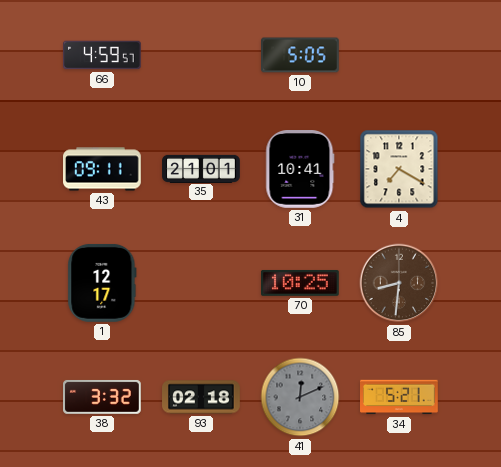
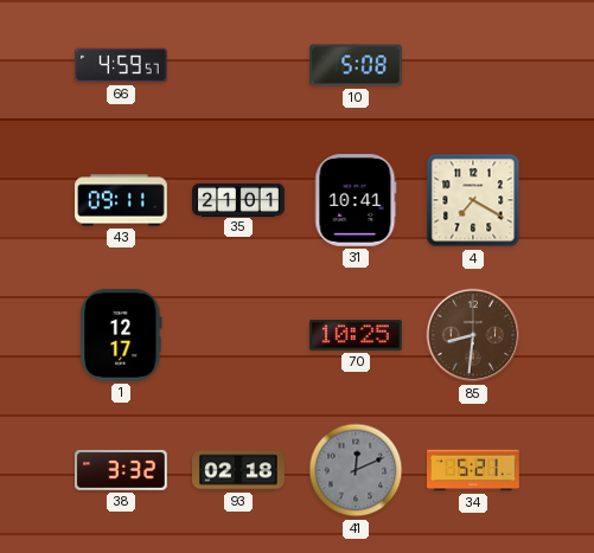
10: 5:05 -> 5:08 (357, 65)
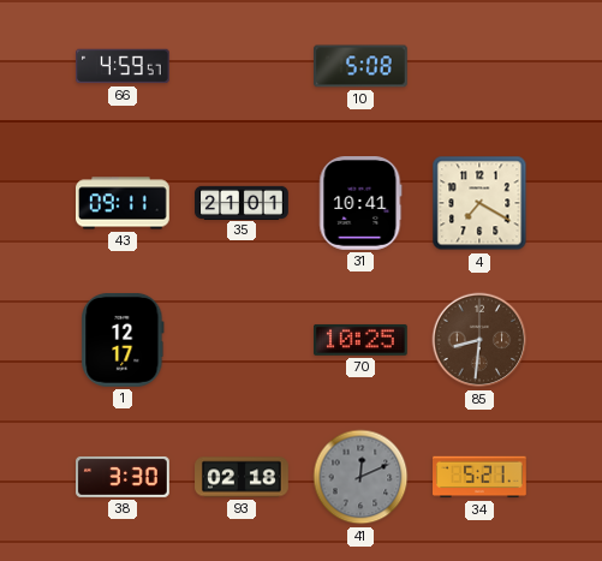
38: 3:32 -> 3:30 (124, 477)
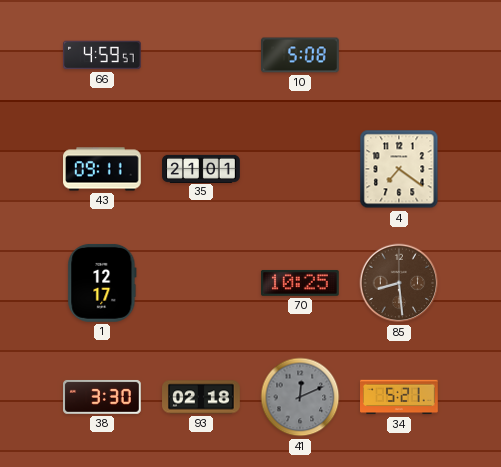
31: 10:41 -> none (360, 204)
4: 7:20 -> 7:21 (399, 169)
85: 8:31 -> 8:29 (399, 283)
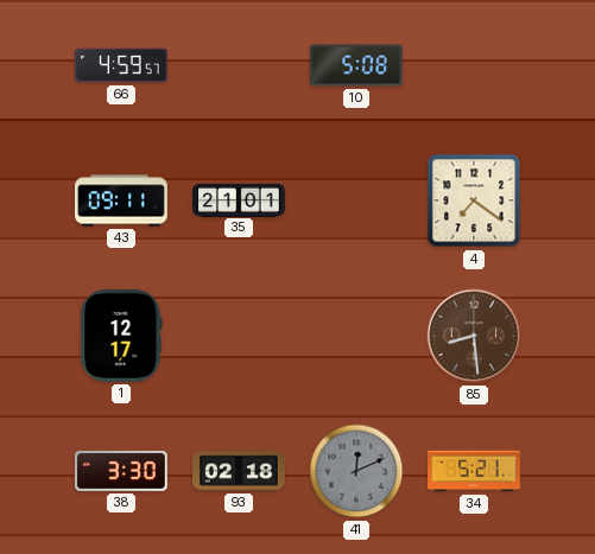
70: 10:25 -> none (301, 283)
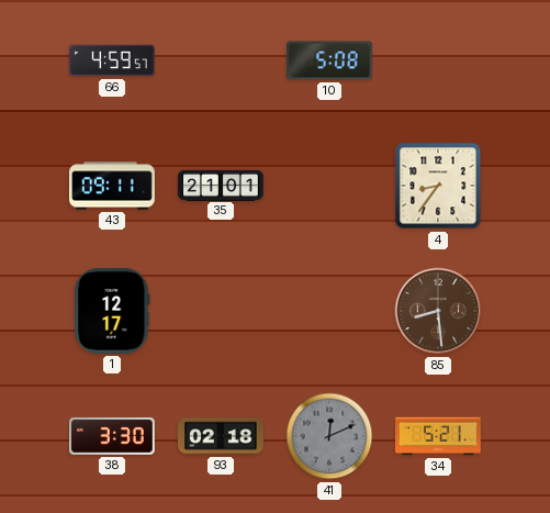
4: 7:21 -> 8:36 (438, 186)
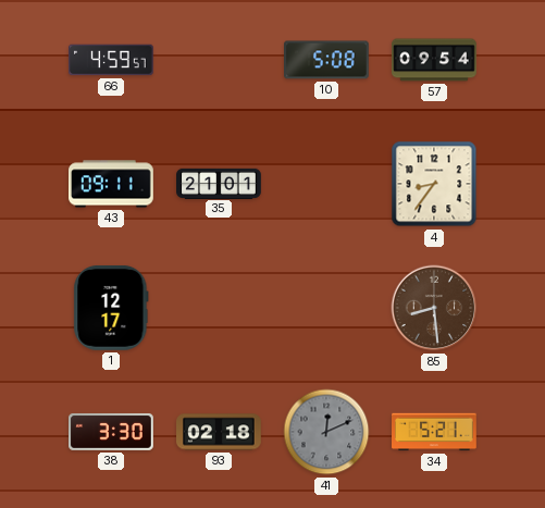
57: none -> 09:54 (434, 60)
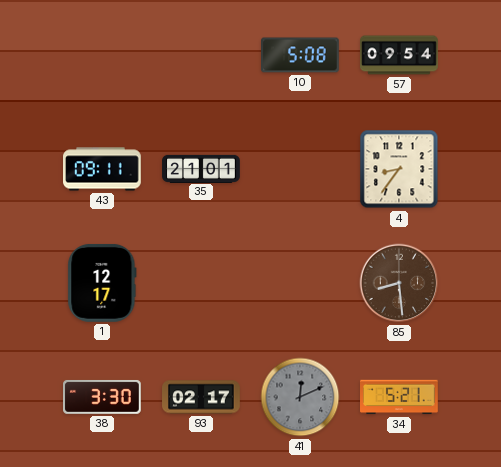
66: 4:59 -> none (112, 60)
93: 02:18 -> 02:17 (201, 397)
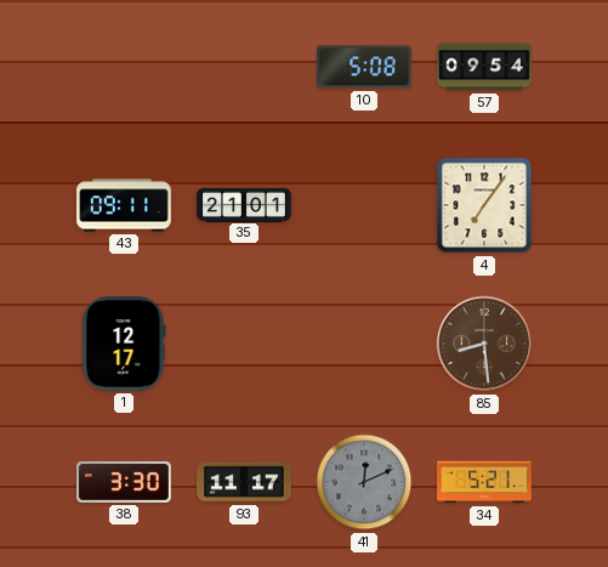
4: 8:36 -> 7:06 (484, 205)
93: 02:17 -> 11:17 (244, 482)
